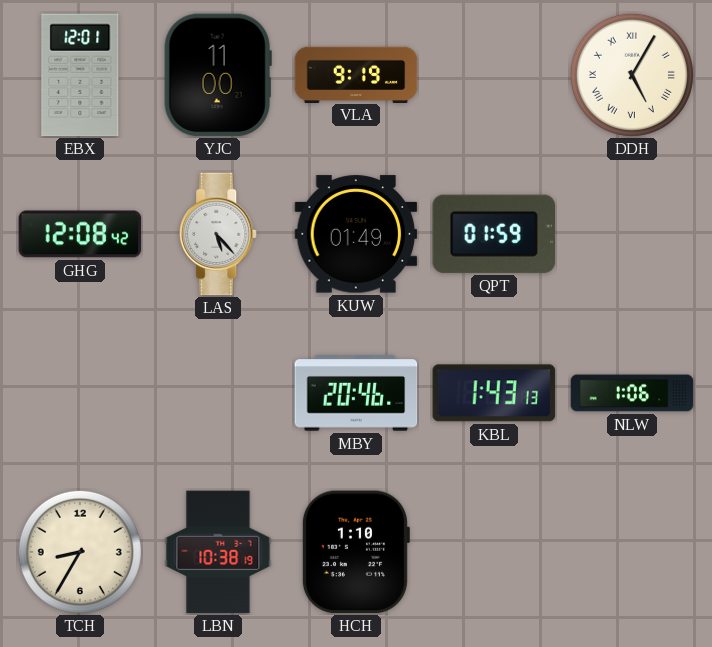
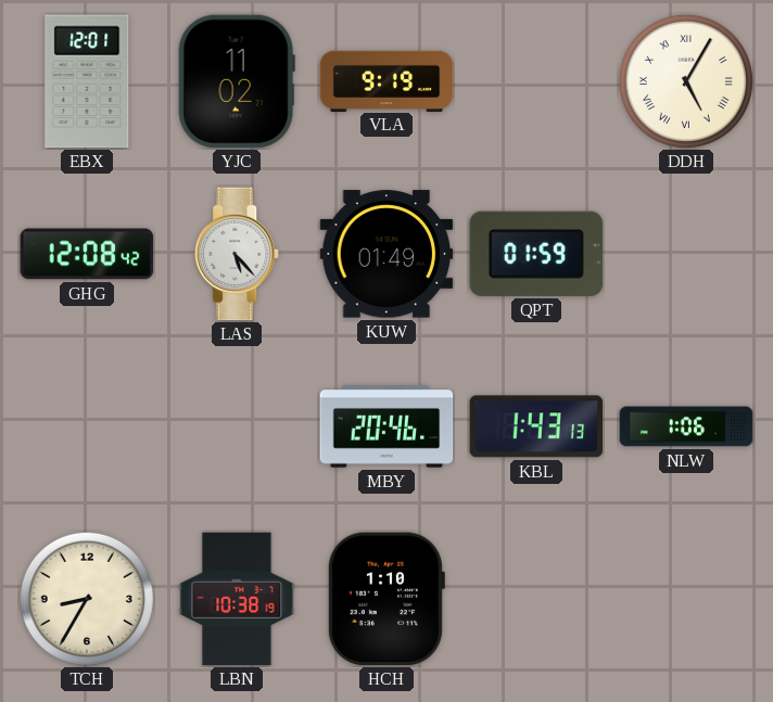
YJC: 11:00 -> 11:02 (237, 81)
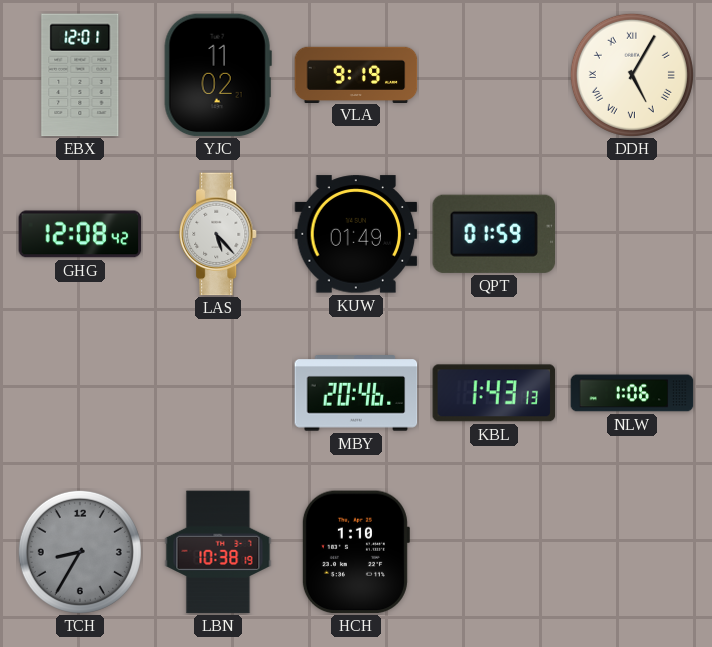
TCH dial: cream -> grey (80, 552)
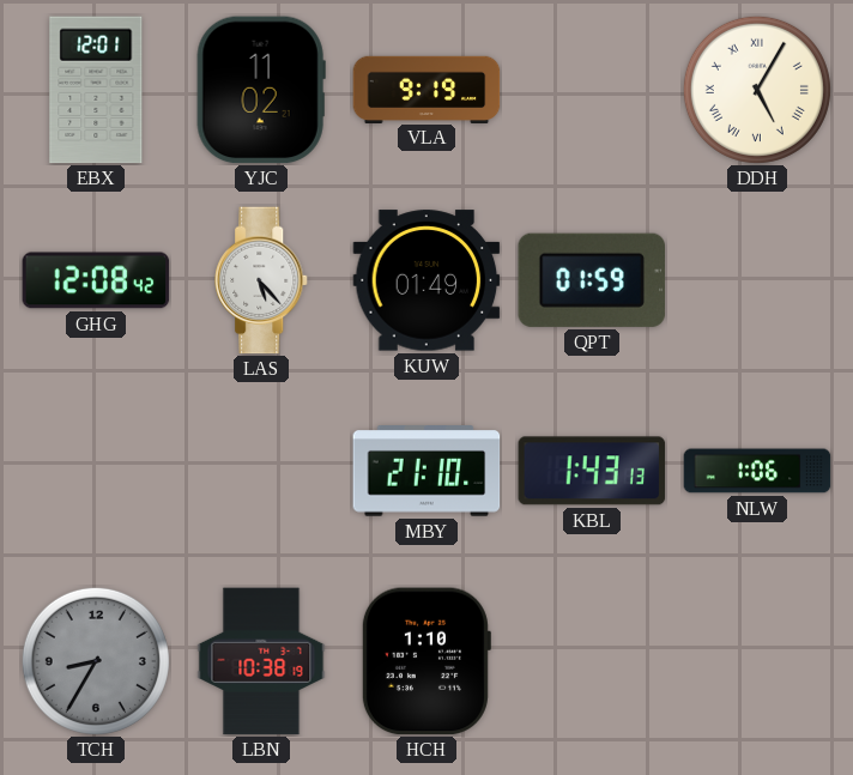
MBY: 20:46 -> 21:10 (426, 472)
